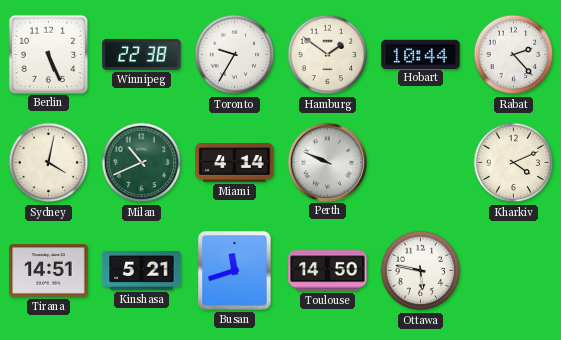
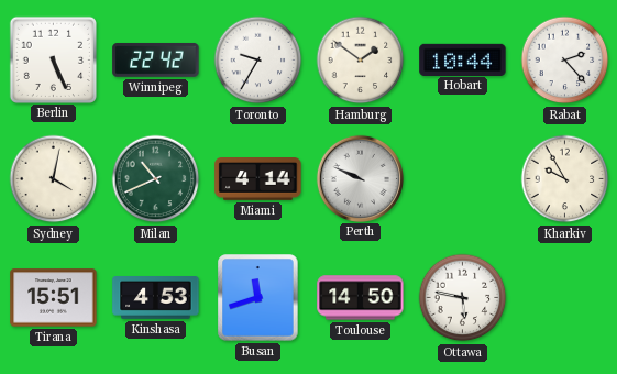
Winnipeg: 22:38 -> 22:42 (156, 59)
Kharkiv: 4:11 -> 9:55 (565, 179)
Tirana: 14:51 -> 15:51 (54, 298)
Kinshasa: 5:21 -> 4:53 (156, 298)
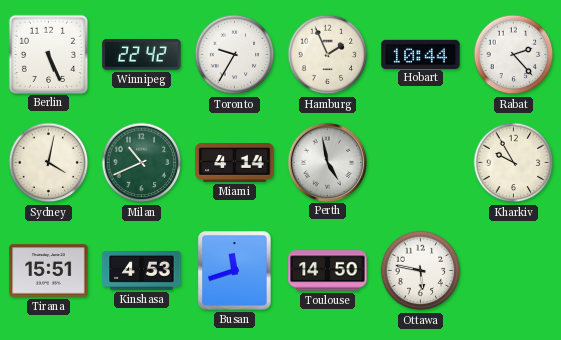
Hamburg: 1:51 -> 1:56 (328, 55)
Perth: 9:49 -> 4:58 (327, 162)
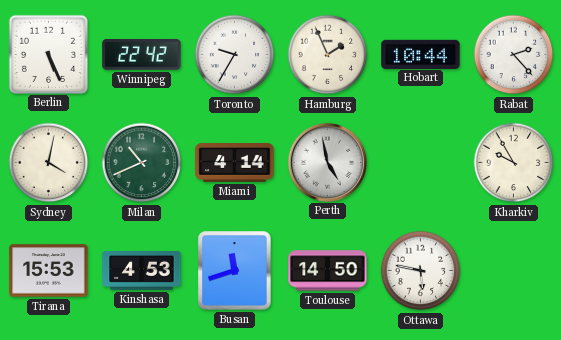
Tirana: 15:51 -> 15:53 (49, 271)
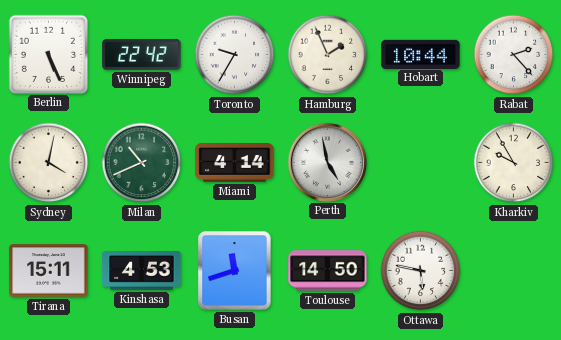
Tirana: 15:53 -> 15:11 (49, 271)
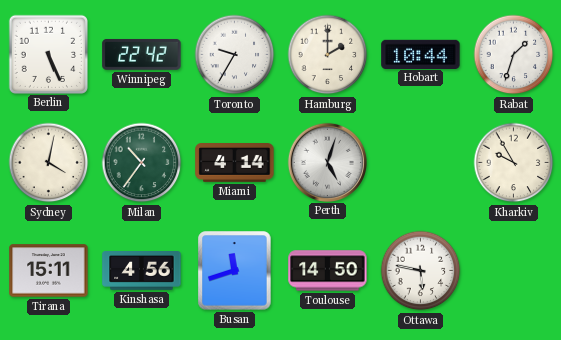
Hamburg: 1:56 -> 2:00 (328, 55)
Rabat: 2:23 -> 1:33 (514, 55)
Milan: 10:41 -> 10:36 (142, 163)
Perth: 4:58 -> 5:03 (327, 162)
Kinshasa: 4:53 -> 4:56 (142, 271)
